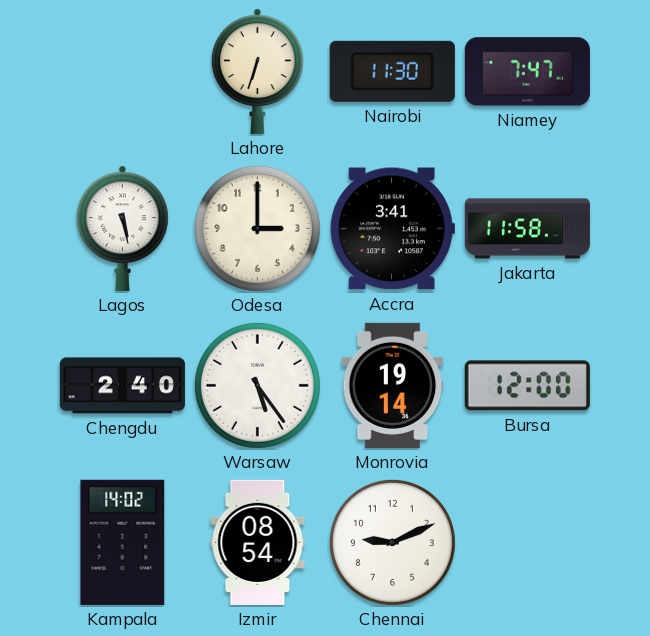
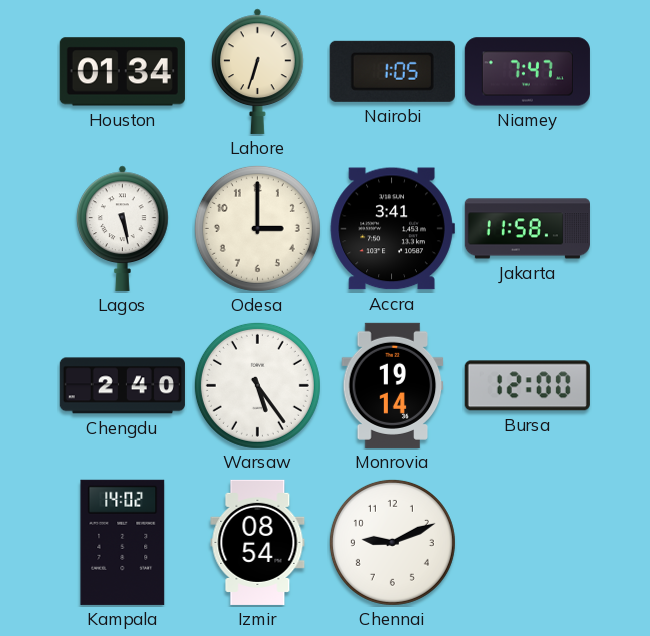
Houston: none -> 01:34 (122, 72)
Nairobi: 11:30 -> 1:05 (392, 71)
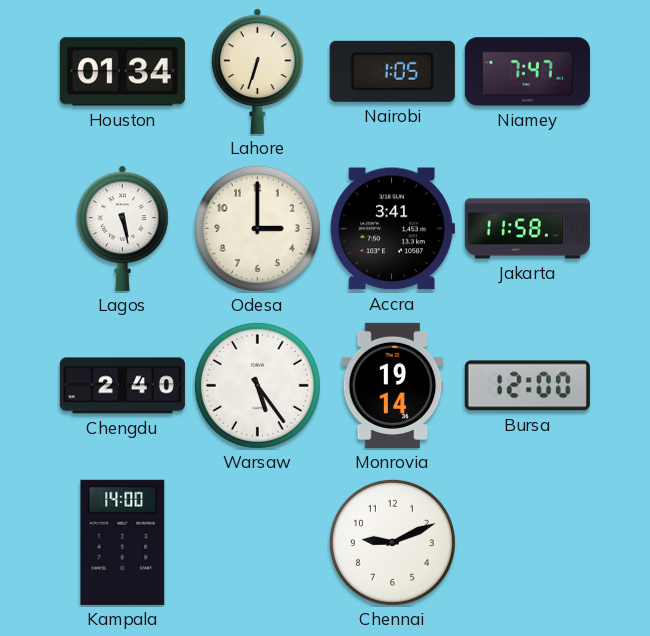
Kampala: 14:02 -> 14:00 (123, 542)
Izmir: 08:54 -> none (258, 542)
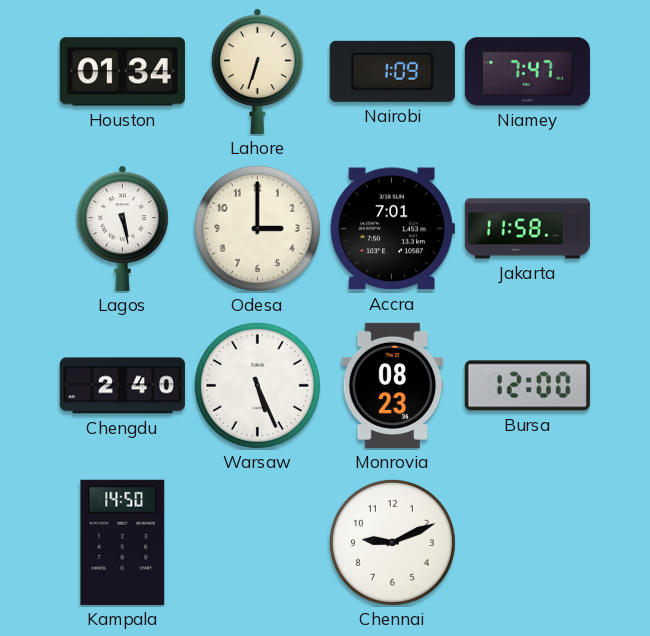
Nairobi: 1:05 -> 1:09 (392, 71)
Accra: 3:41 -> 7:01 (392, 229)
Warsaw: 5:24 -> 5:26 (257, 385)
Monrovia: 19:14 -> 08:23 (393, 385)
Kampala: 14:00 -> 14:50 (123, 542)
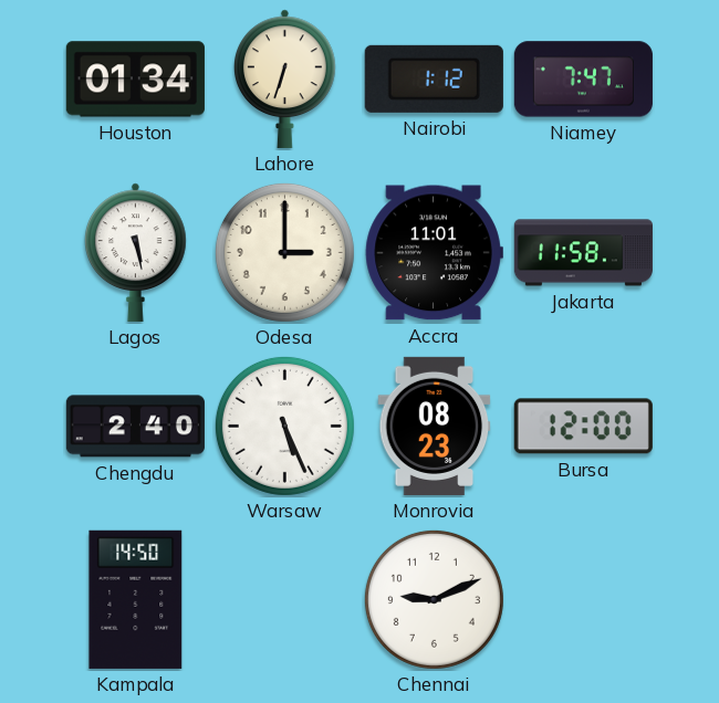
Nairobi: 1:09 -> 1:12 (434, 78)
Accra: 7:01 -> 11:01 (434, 253)
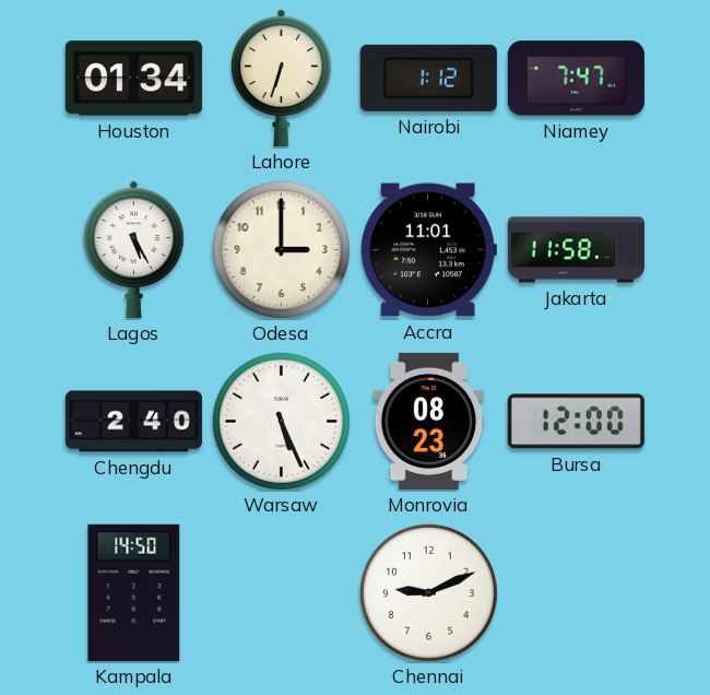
Lagos: 5:28 -> 5:25 (134, 249)
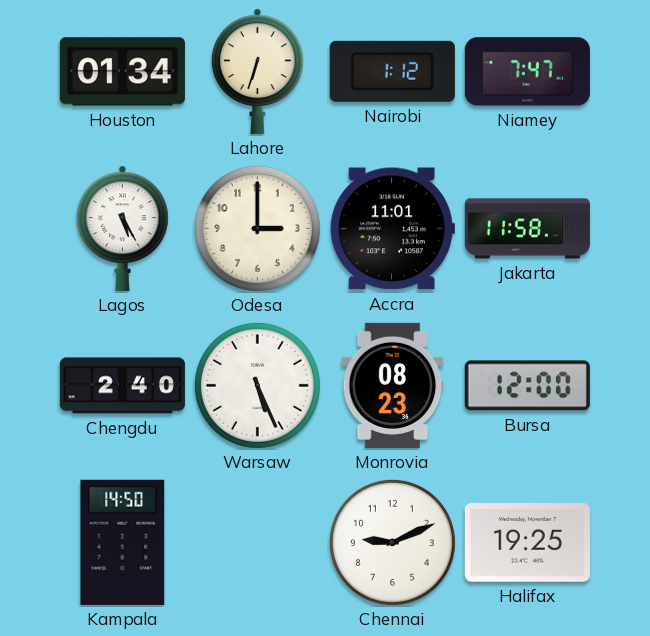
Halifax: none -> 19:25 (527, 543)
